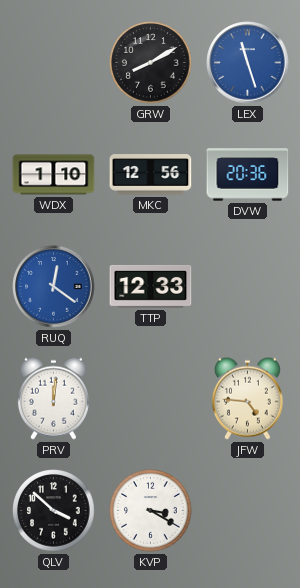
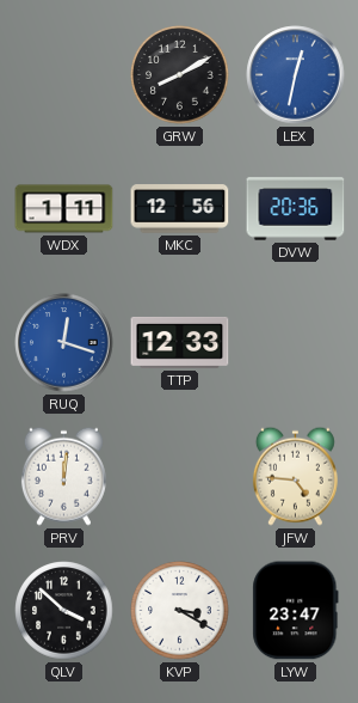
LEX: 11:27 -> 12:32 (296, 75)
WDX: 1:10 -> 1:11 (64, 209)
RUQ: 12:21 -> 12:18 (64, 343)
LYW: none -> 23:47 (296, 611)
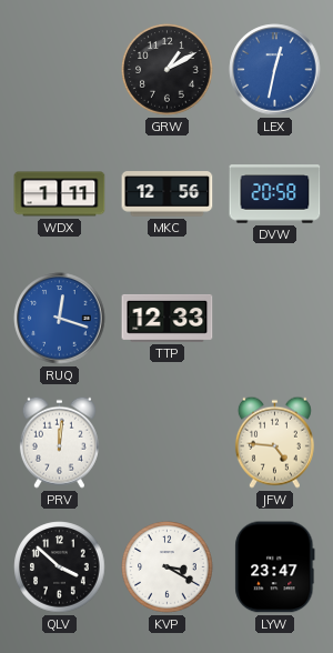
GRW: 8:10 -> 1:10 (168, 70)
DVW: 20:36 -> 20:58 (275, 194)
